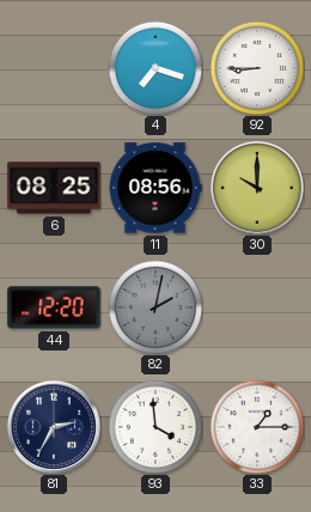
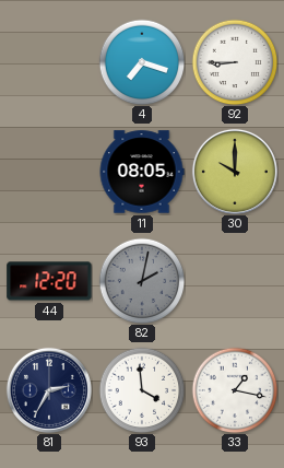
6: 08:25 -> none (54, 188)
11: 08:56 -> 08:05 (142, 172)
33: 1:15 -> 1:17 (235, 390)
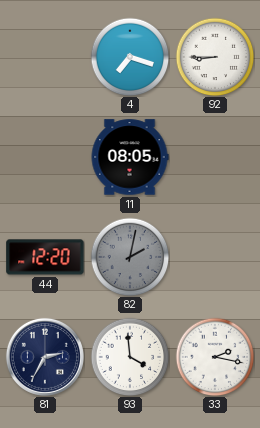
30: 10:00 -> none (235, 172)
33: 1:17 -> 2:17 (215, 357)
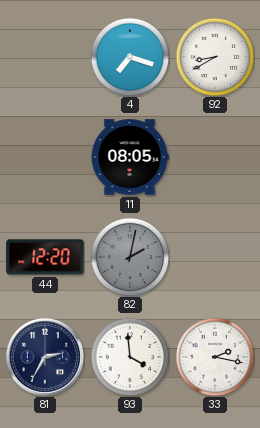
92: 8:45 -> 8:40 (215, 57)
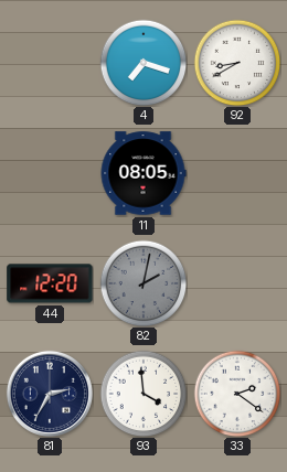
33: 2:17 -> 2:21 (237, 394)
